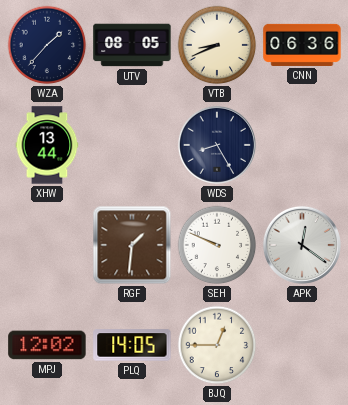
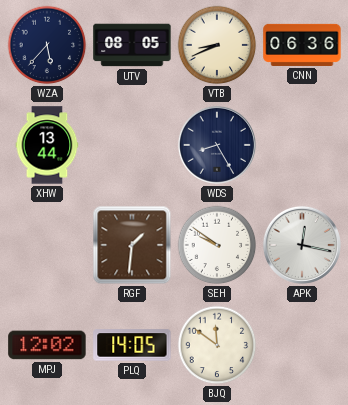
WZA: 1:37 -> 5:37 (47, 45)
SEH: 9:49 -> 9:51 (217, 245)
APK: 12:21 -> 12:17 (302, 245)
BJQ: 12:45 -> 11:51 (217, 345)
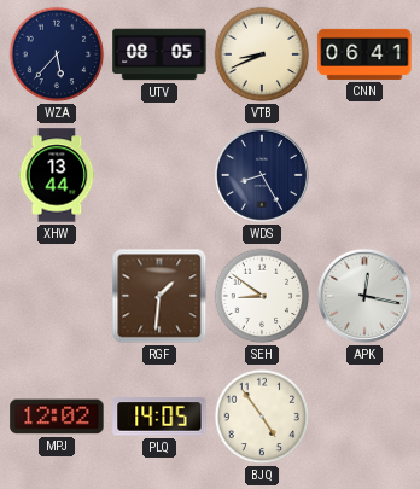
CNN: 06:36 -> 06:41 (364, 54)
SEH: 9:51 -> 8:51 (262, 296)
BJQ: 11:51 -> 4:54 (262, 417)
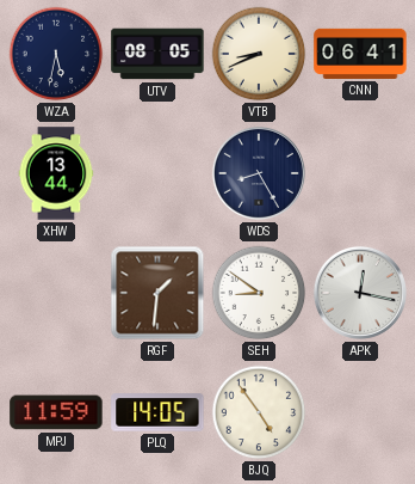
WZA: 5:37 -> 5:32 (56, 54)
MPJ: 12:02 -> 11:59 (56, 412)
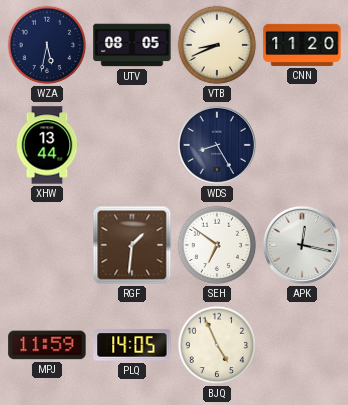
CNN: 06:41 -> 11:20 (302, 45)
SEH: 8:51 -> 6:51 (217, 245)
BJQ: 4:54 -> 4:56 (217, 345)
